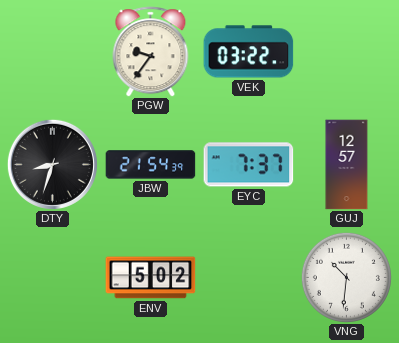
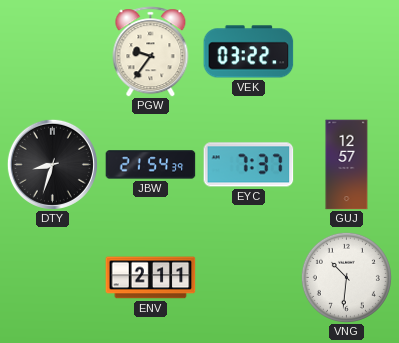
ENV: 5:02 -> 2:11 (151, 278)
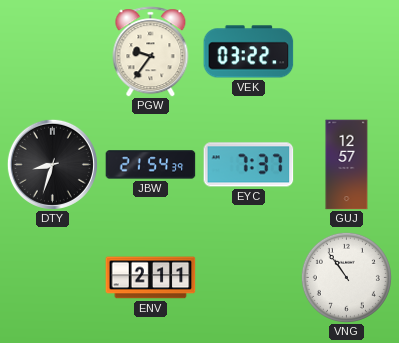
VNG: 10:31 -> 10:54 (346, 277)
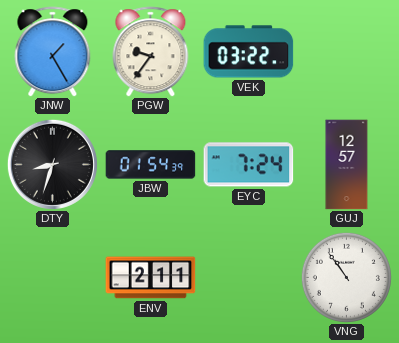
JNW: none -> 1:25 (53, 52)
JBW: 21:54 -> 01:54 (151, 165)
EYC: 7:37 -> 7:24 (249, 165)
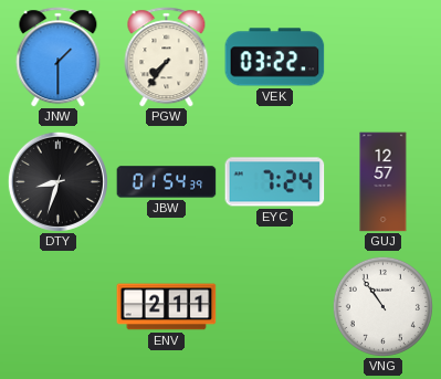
JNW: 1:25 -> 1:30 (59, 57)
PGW: 9:36 -> 7:36 (167, 57)
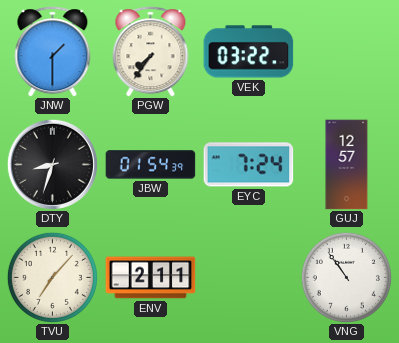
TVU: none -> 7:07 (52, 277)
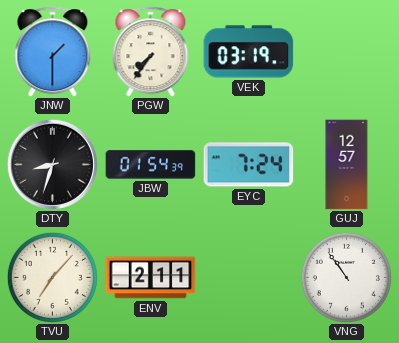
VEK: 03:22 -> 03:19 (249, 52)
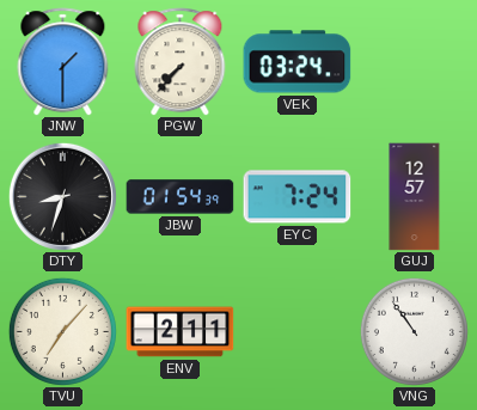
PGW: 7:36 -> 7:37 (181, 62)
VEK: 03:19 -> 03:24 (298, 62)
